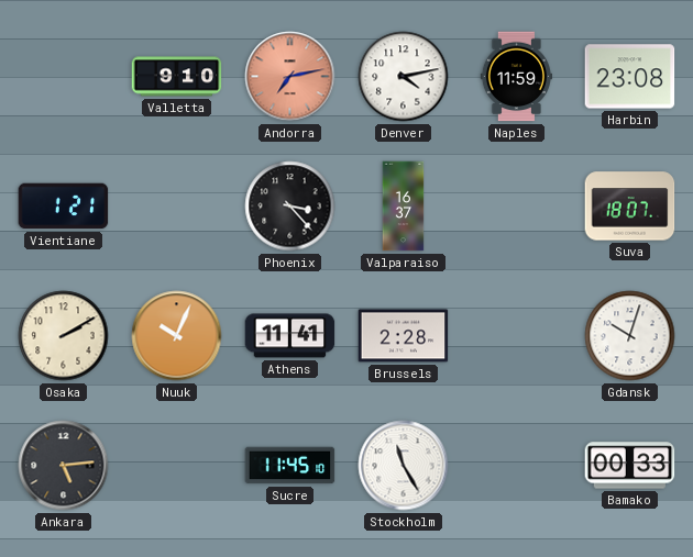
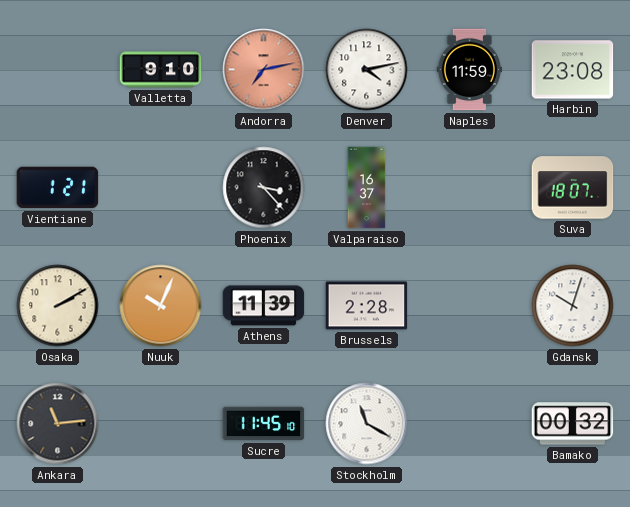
Athens: 11:41 -> 11:39 (264, 306)
Ankara: 5:14 -> 11:14 (58, 424)
Stockholm: 11:25 -> 11:20 (367, 424)
Bamako: 00:33 -> 00:32 (573, 424)
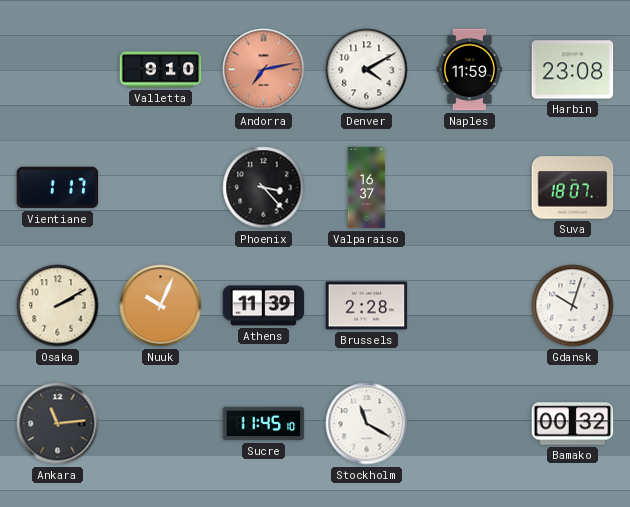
Denver: 4:13 -> 4:10 (367, 70)
Vientiane: 1:21 -> 1:17 (58, 188)
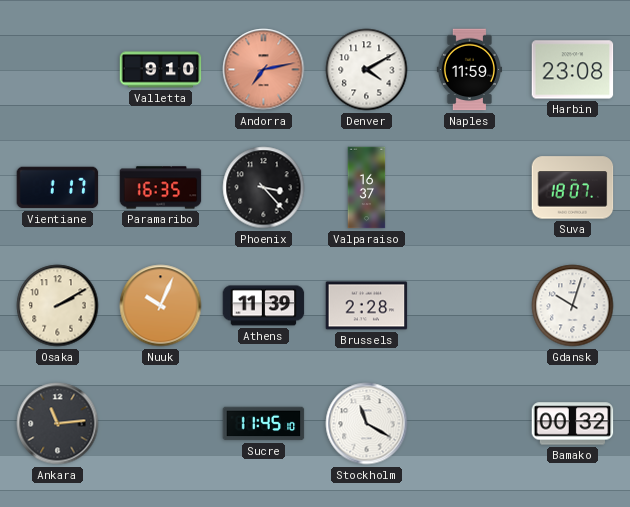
Paramaribo: none -> 16:35 (161, 188)
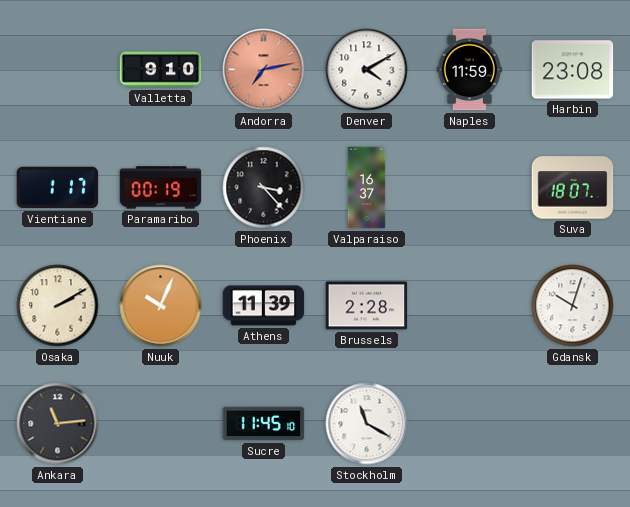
Paramaribo: 16:35 -> 00:19 (161, 188)
Bamako: 00:32 -> none (573, 424)
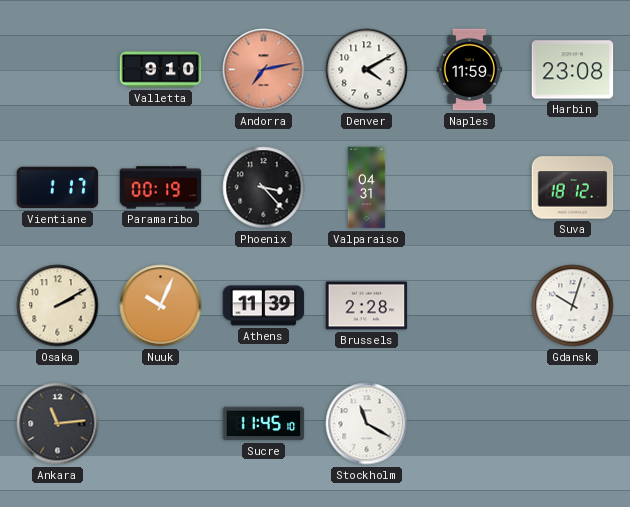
Valparaiso: 16:37 -> 04:31 (367, 188)
Suva: 18:07 -> 18:12 (573, 188)
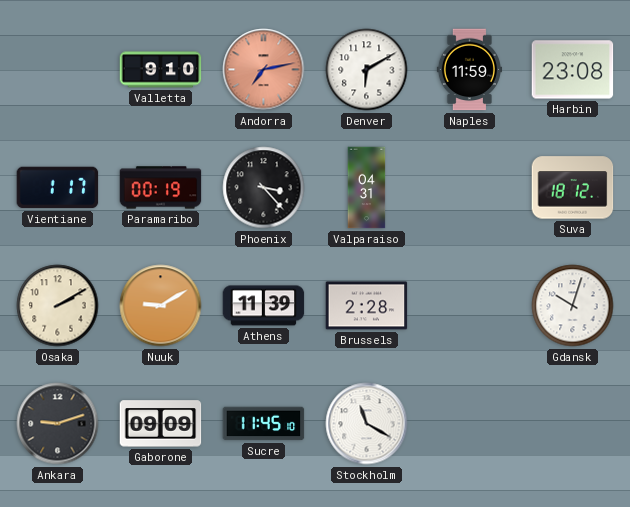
Denver: 4:10 -> 6:10 (367, 70)
Nuuk: 10:04 -> 9:10 (161, 306)
Ankara: 11:14 -> 9:12 (58, 424)
Gaborone: none -> 09:09 (161, 424)
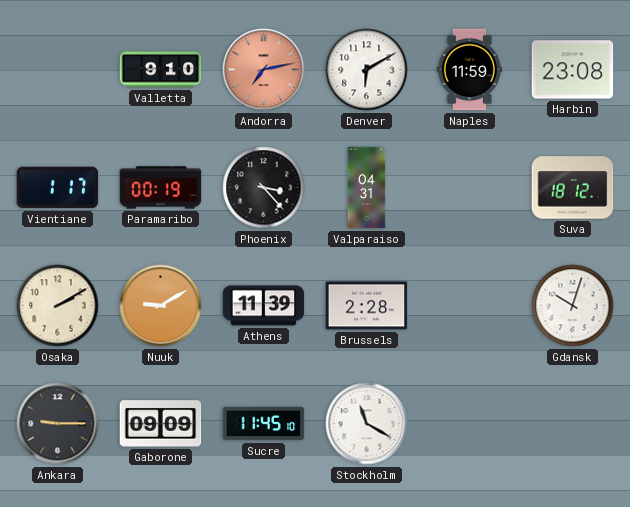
Ankara: 9:12 -> 9:15 (58, 424)
